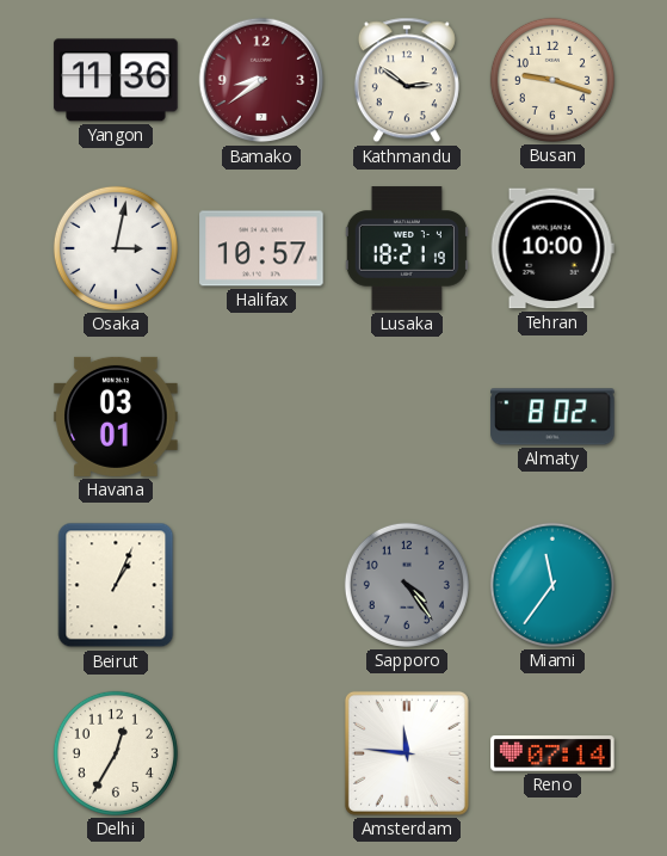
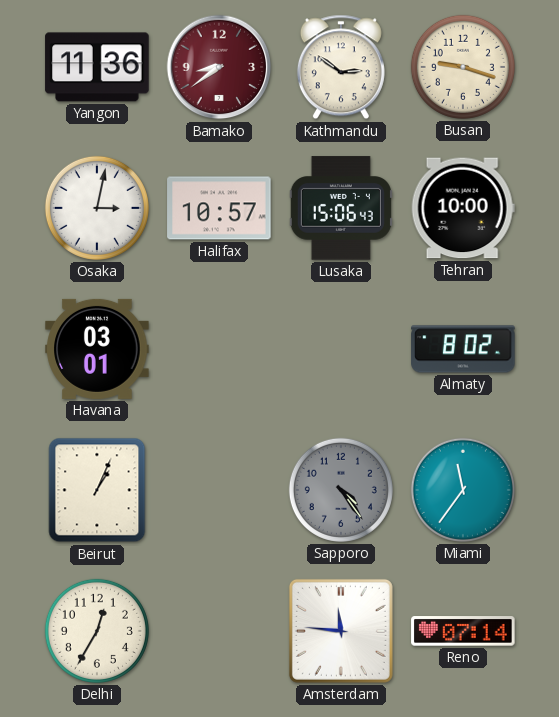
Lusaka: 18:21 -> 15:06 (341, 208)
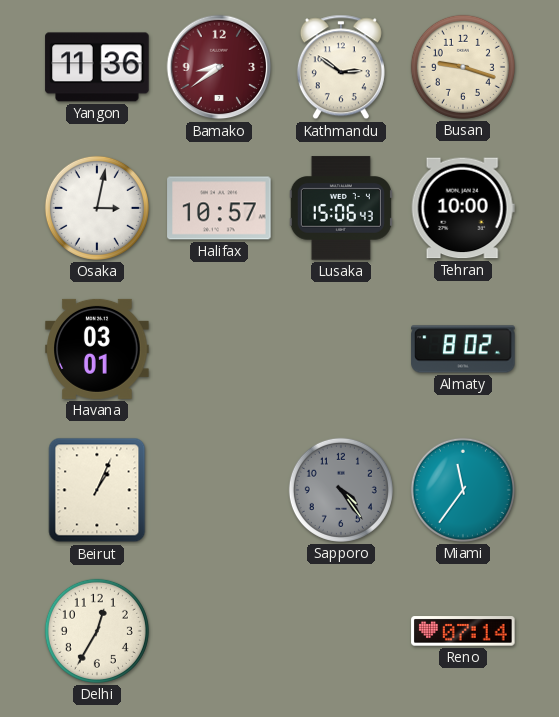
Amsterdam: 11:46 -> none (341, 631)
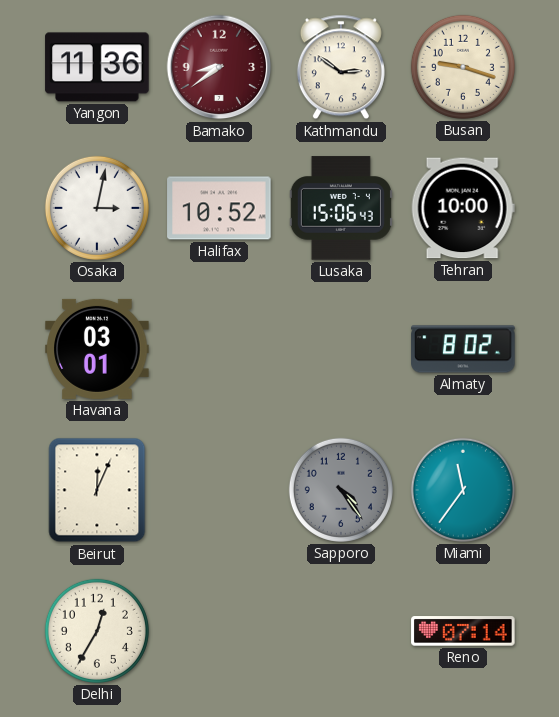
Halifax: 10:57 -> 10:52 (219, 208)
Beirut: 1:04 -> 12:04 (97, 490)
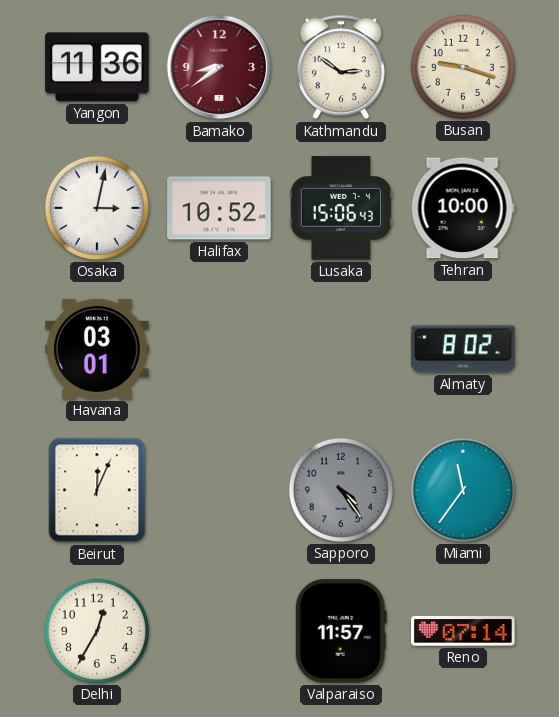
Valparaiso: none -> 11:57 (341, 631)
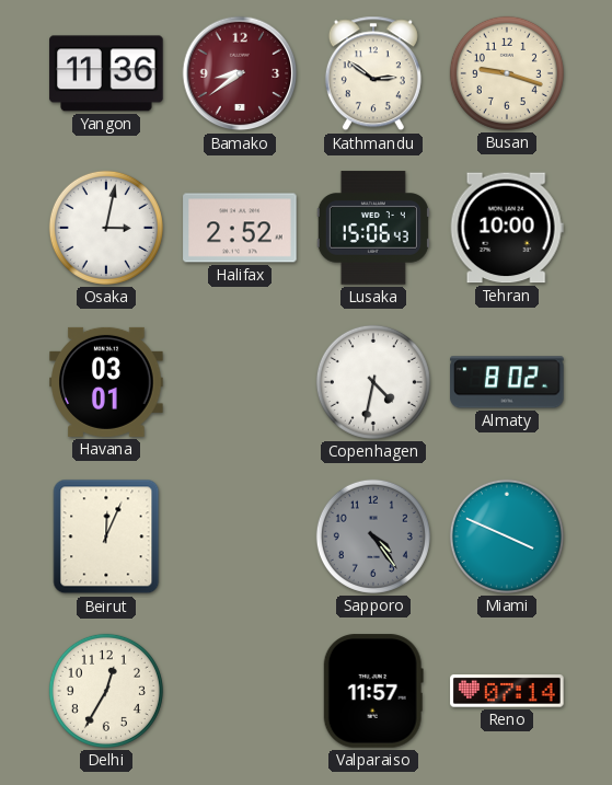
Halifax: 10:52 -> 2:52 (240, 228)
Copenhagen: none -> 4:32 (373, 382)
Miami: 11:36 -> 3:49 (507, 536)
